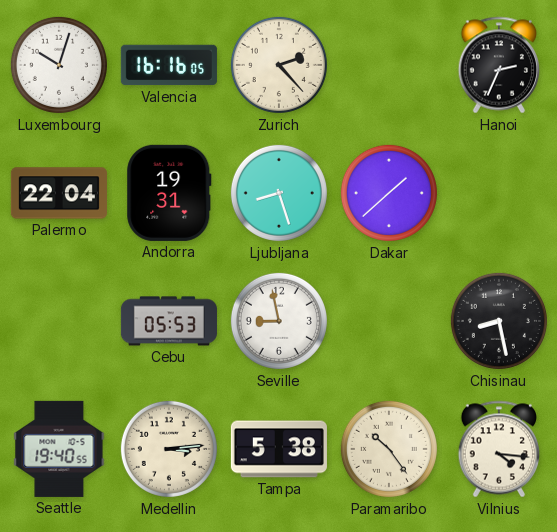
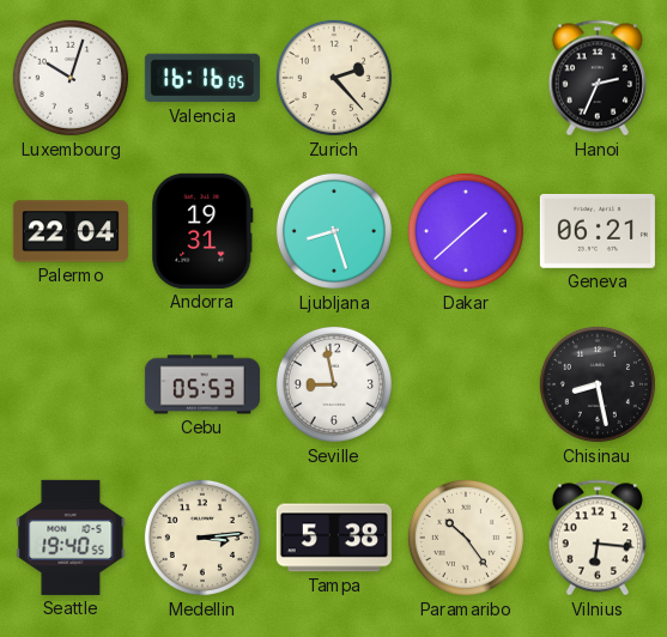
Geneva: none -> 06:21 (598, 231)
Vilnius: 4:16 -> 6:16 (596, 538)
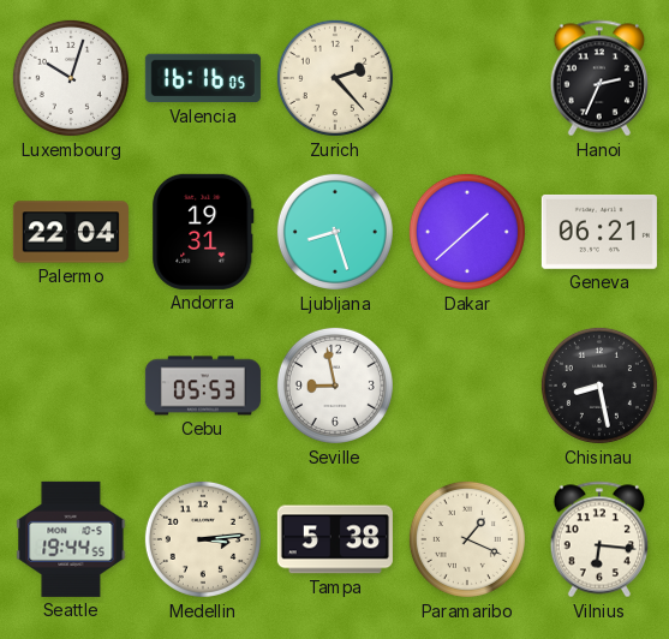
Seattle: 19:40 -> 19:44 (71, 539)
Paramaribo: 10:24 -> 1:19 (467, 539)
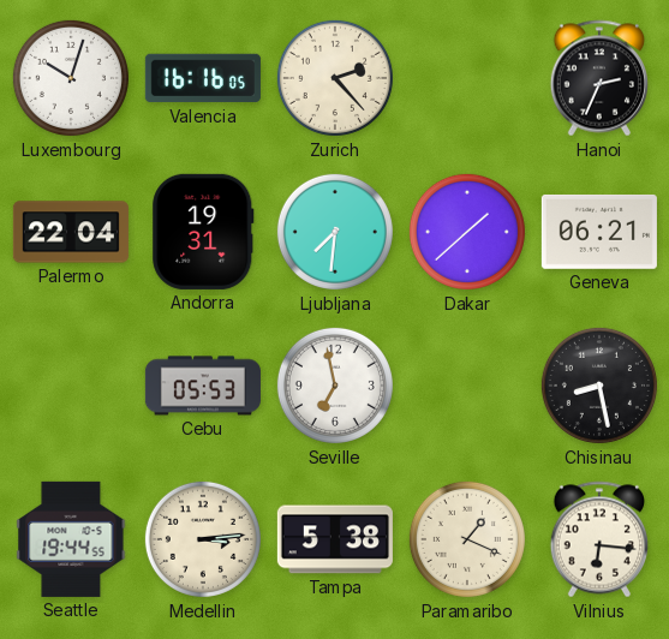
Ljubljana: 8:27 -> 7:31 (335, 232)
Seville: 8:58 -> 6:58 (335, 386)
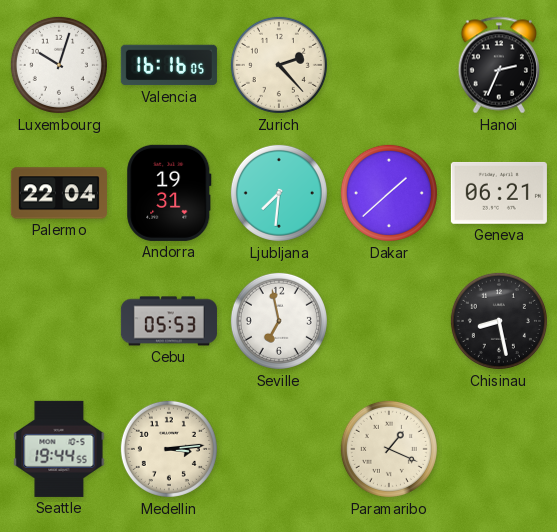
Tampa: 5:38 -> none (335, 539)
Vilnius: 6:16 -> none (598, 539)
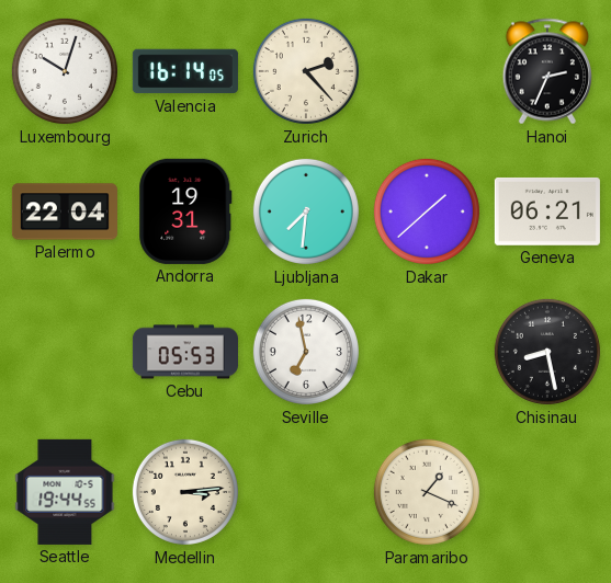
Valencia: 16:16 -> 16:14 (185, 71)
